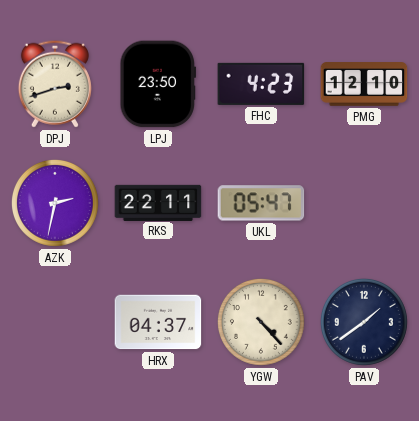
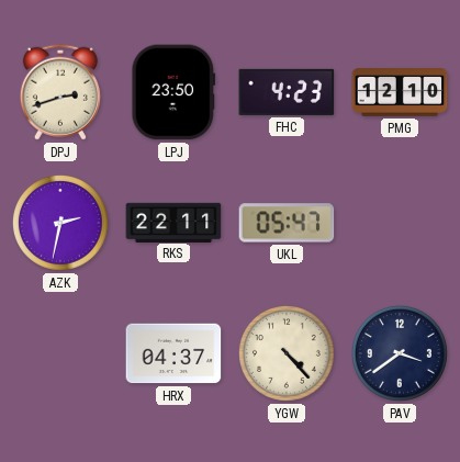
PAV: 1:39 -> 3:39 (401, 354)
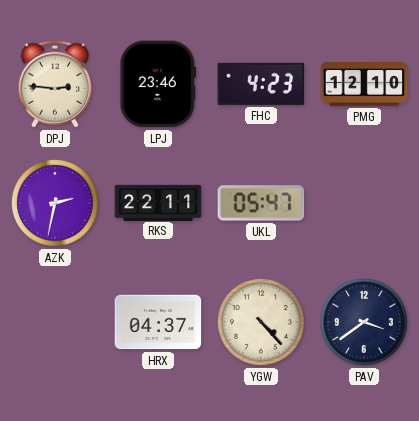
DPJ: 2:42 -> 2:46 (55, 84)
LPJ: 23:50 -> 23:46 (158, 84)
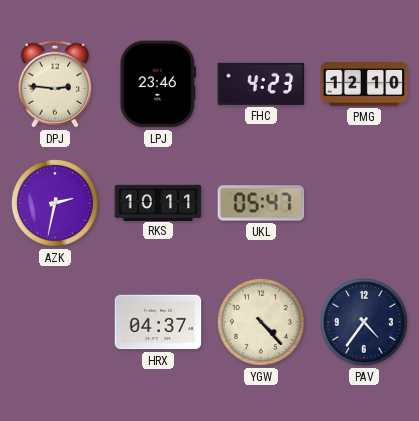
RKS: 22:11 -> 10:11 (158, 202)
PAV: 3:39 -> 4:36 (365, 323)
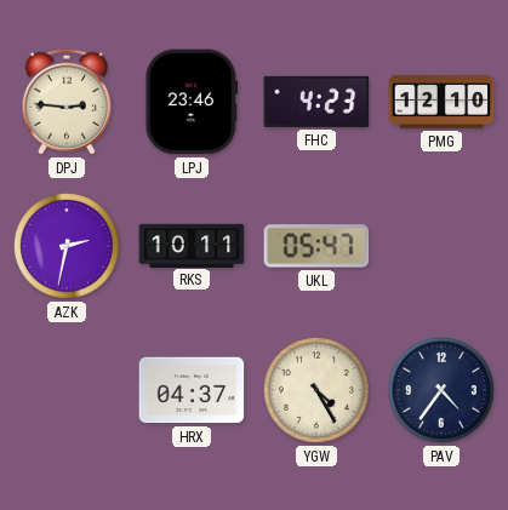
YGW: 4:23 -> 4:25 (318, 391)
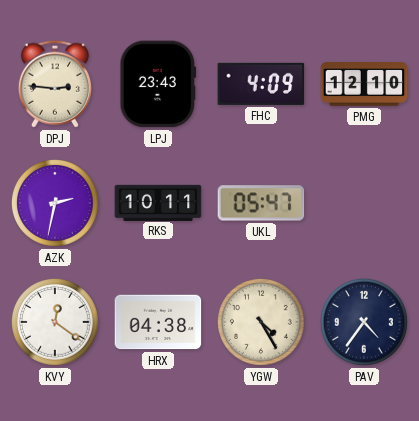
LPJ: 23:46 -> 23:43 (158, 84)
FHC: 4:23 -> 4:09 (261, 84)
KVY: none -> 12:21 (56, 323)
HRX: 04:37 -> 04:38 (158, 322)
